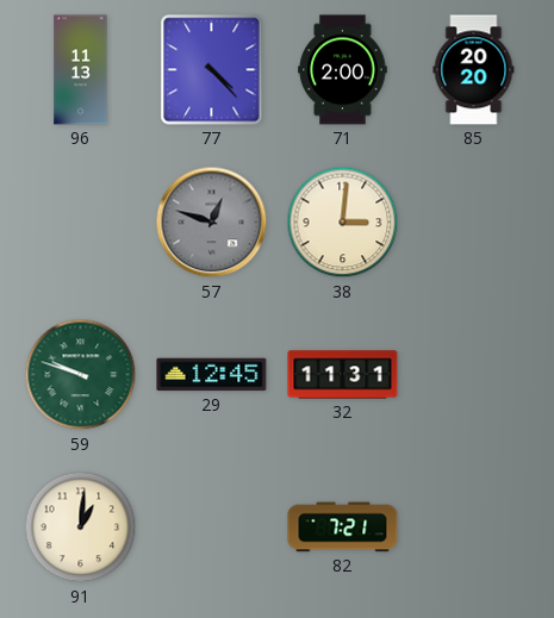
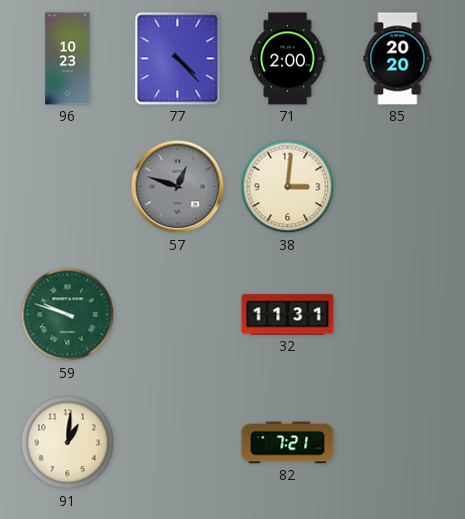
96: 11:13 -> 10:23 (68, 59)
29: 12:45 -> none (212, 375)
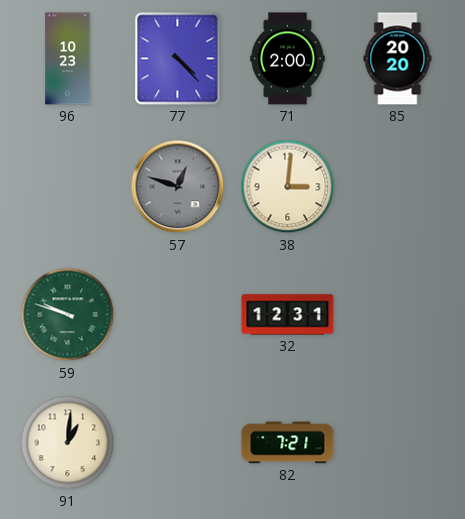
32: 11:31 -> 12:31 (288, 315)
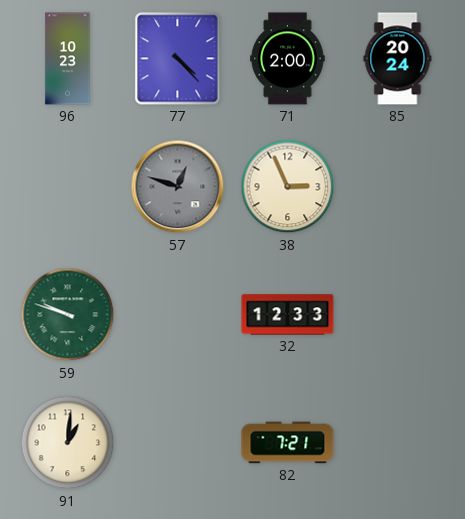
85: 20:20 -> 20:24 (398, 59)
38: 3:01 -> 2:56 (288, 187)
32: 12:31 -> 12:33 (288, 315)
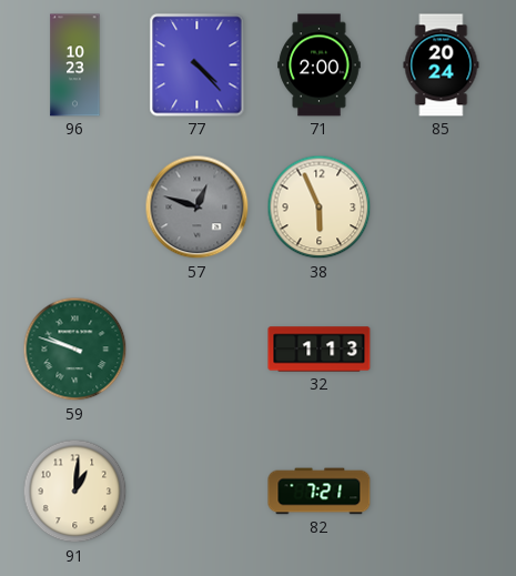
38: 2:56 -> 5:56 (320, 208)
32: 12:33 -> 1:13 (320, 350)
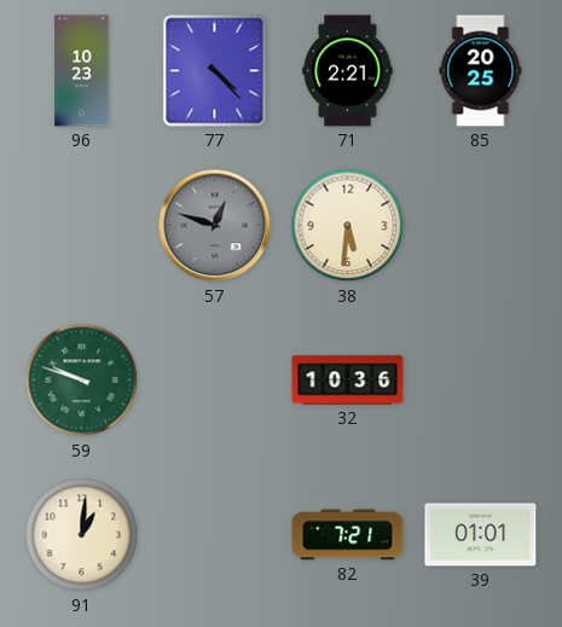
71: 2:00 -> 2:21 (348, 71)
85: 20:24 -> 20:25 (481, 71)
38: 5:56 -> 5:31 (348, 226)
32: 1:13 -> 10:36 (348, 381)
39: none -> 01:01 (481, 535)
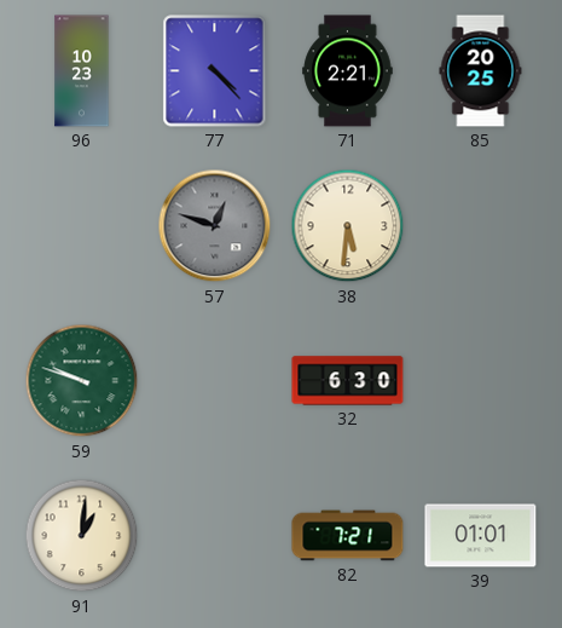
32: 10:36 -> 6:30 (348, 381)
